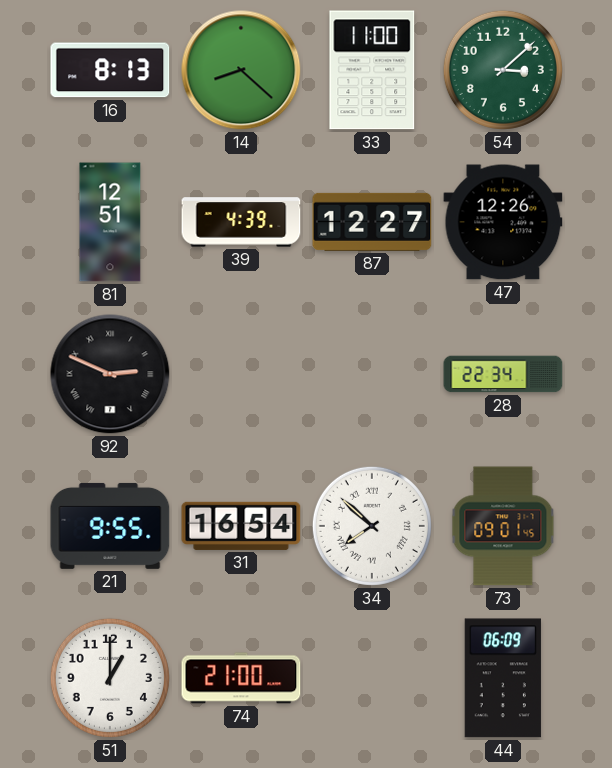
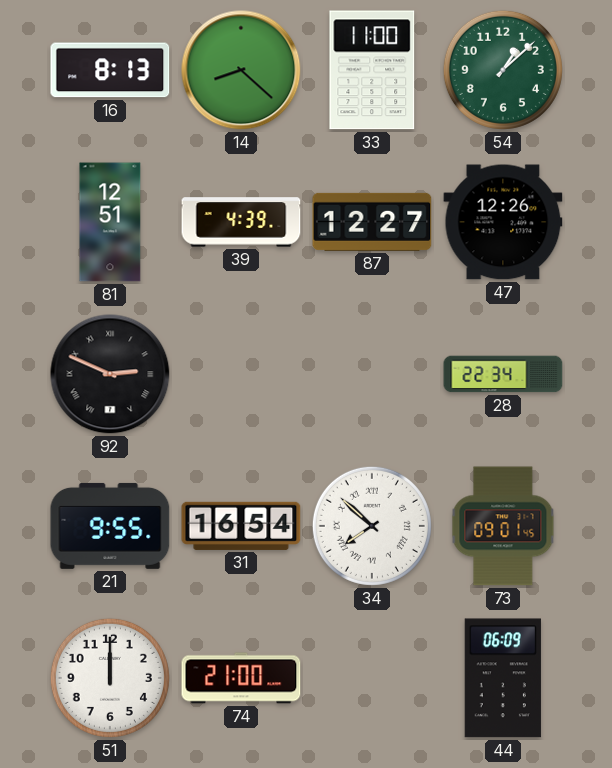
54: 3:08 -> 1:08 (503, 70)
51: 1:00 -> 12:00 (110, 678)
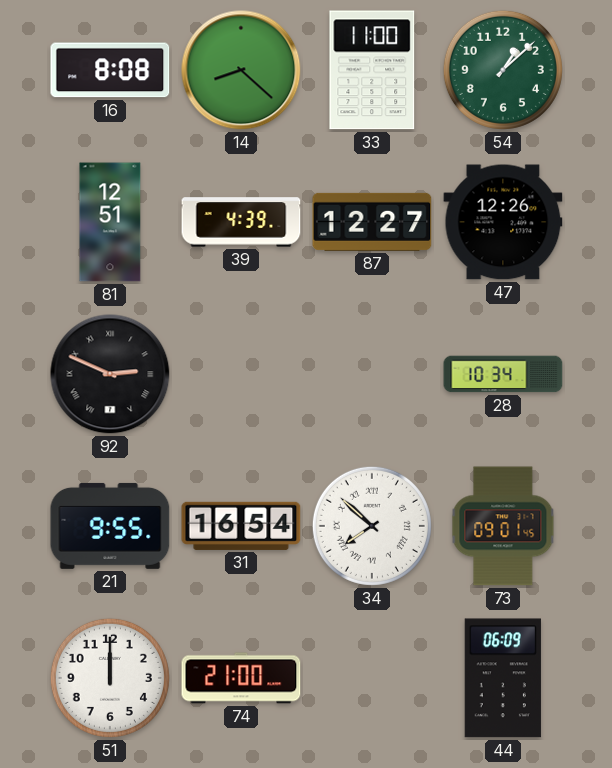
16: 8:13 -> 8:08 (110, 70)
28: 22:34 -> 10:34 (503, 374)
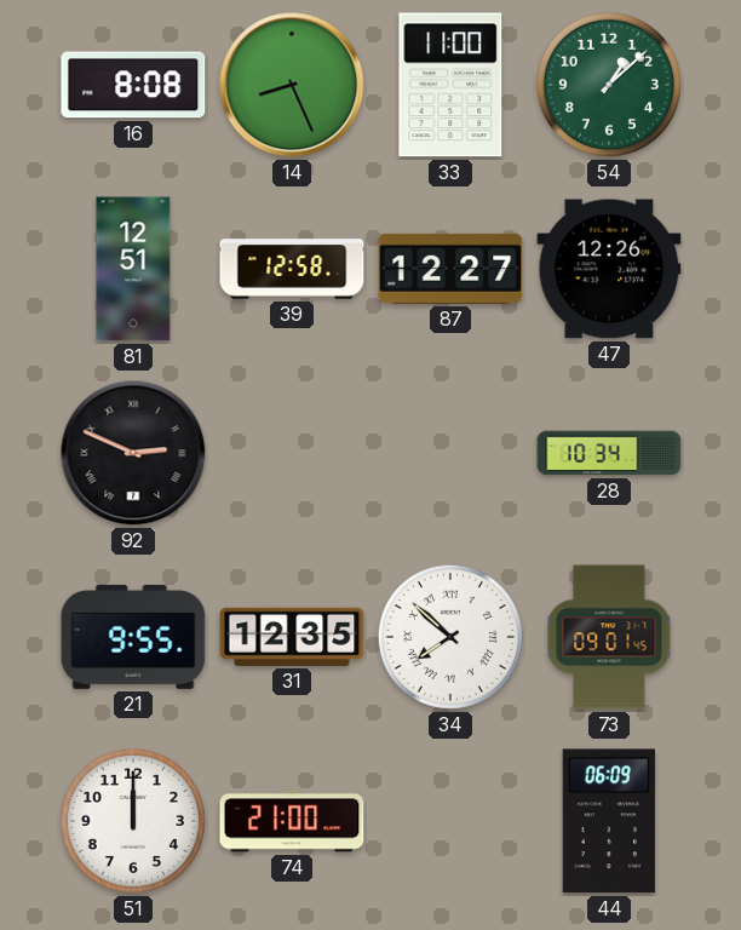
14: 8:22 -> 8:26 (292, 85)
39: 4:39 -> 12:58 (292, 269)
31: 16:54 -> 12:35 (292, 637)
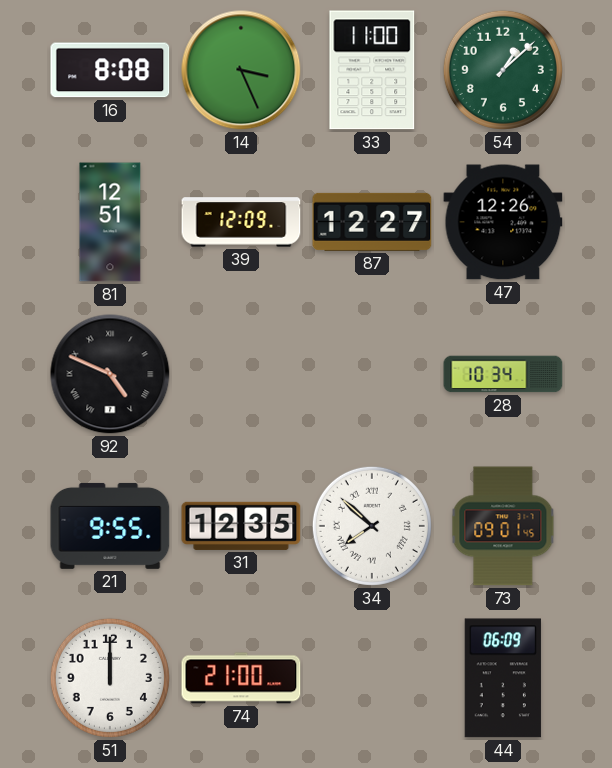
14: 8:26 -> 3:26 (241, 70)
39: 12:58 -> 12:09 (241, 222)
92: 2:49 -> 4:49 (110, 374)
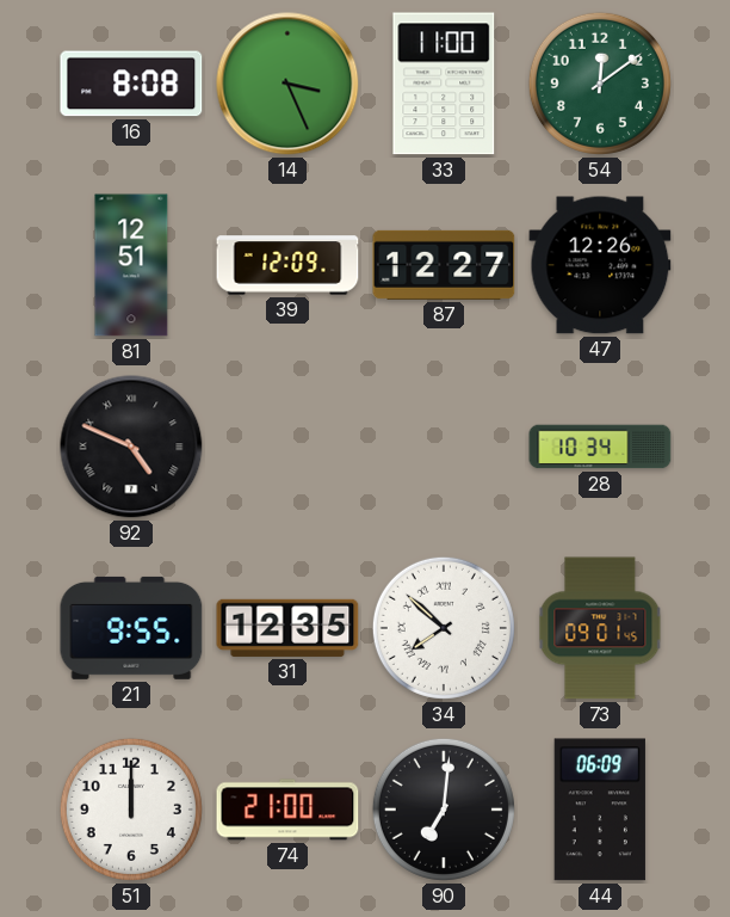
54: 1:08 -> 12:09 (600, 84)
90: none -> 7:01 (444, 810)
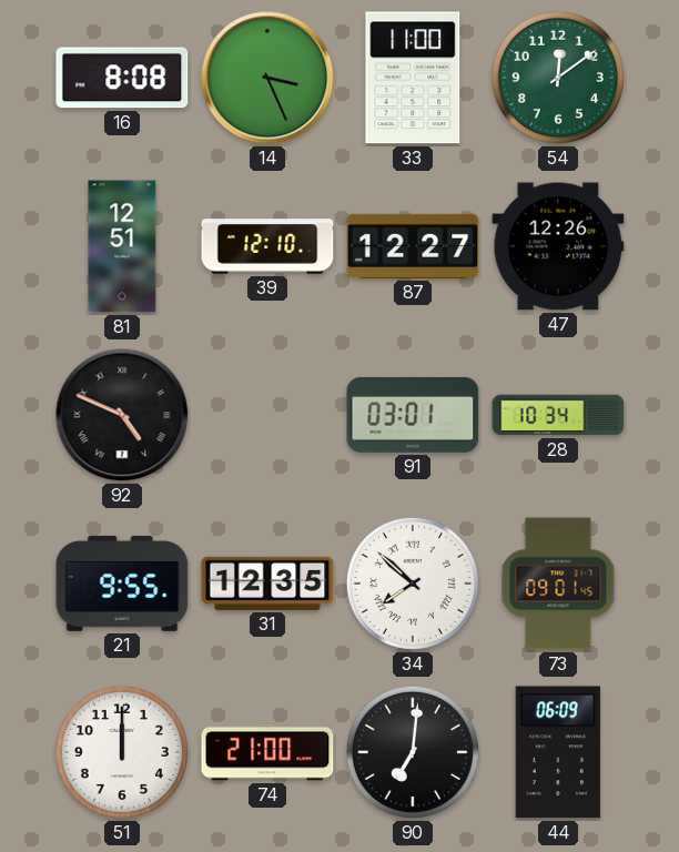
39: 12:09 -> 12:10 (267, 246)
91: none -> 03:01 (413, 415)
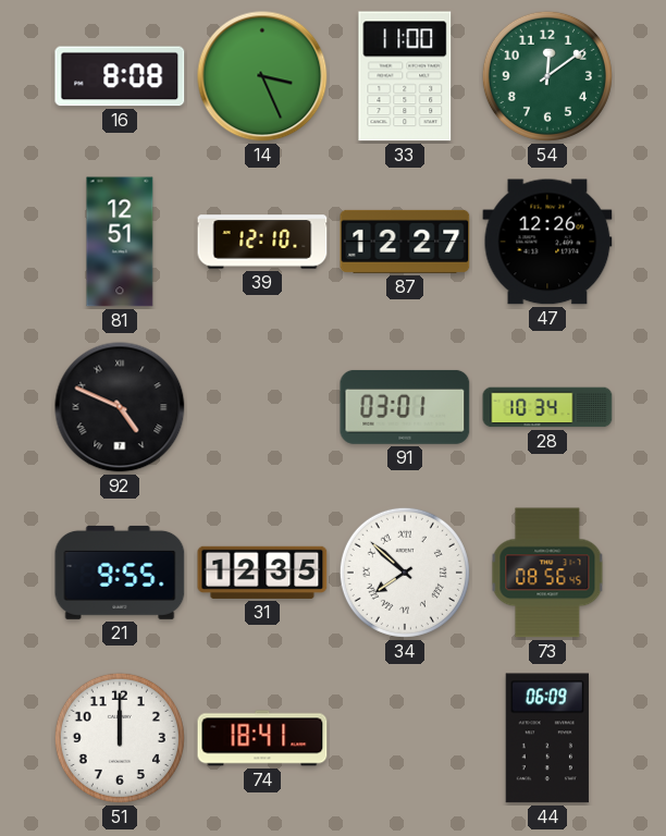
73: 09:01 -> 08:56 (547, 573)
74: 21:00 -> 18:41 (262, 738)
90: 7:01 -> none (413, 752)
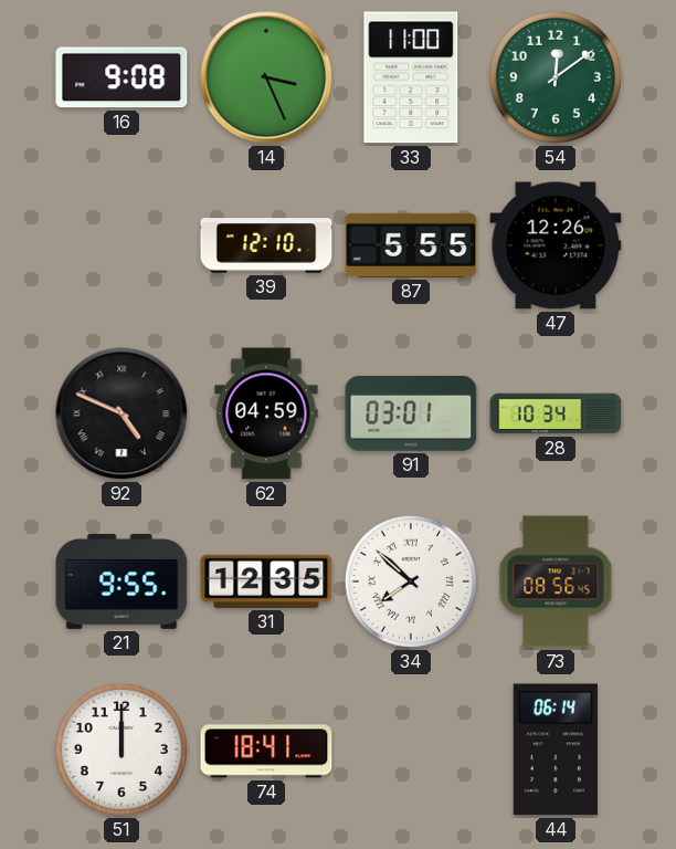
16: 8:08 -> 9:08 (122, 77)
81: 12:51 -> none (120, 242)
87: 12:27 -> 5:55 (411, 245)
62: none -> 04:59 (266, 413)
44: 06:09 -> 06:14 (556, 750)
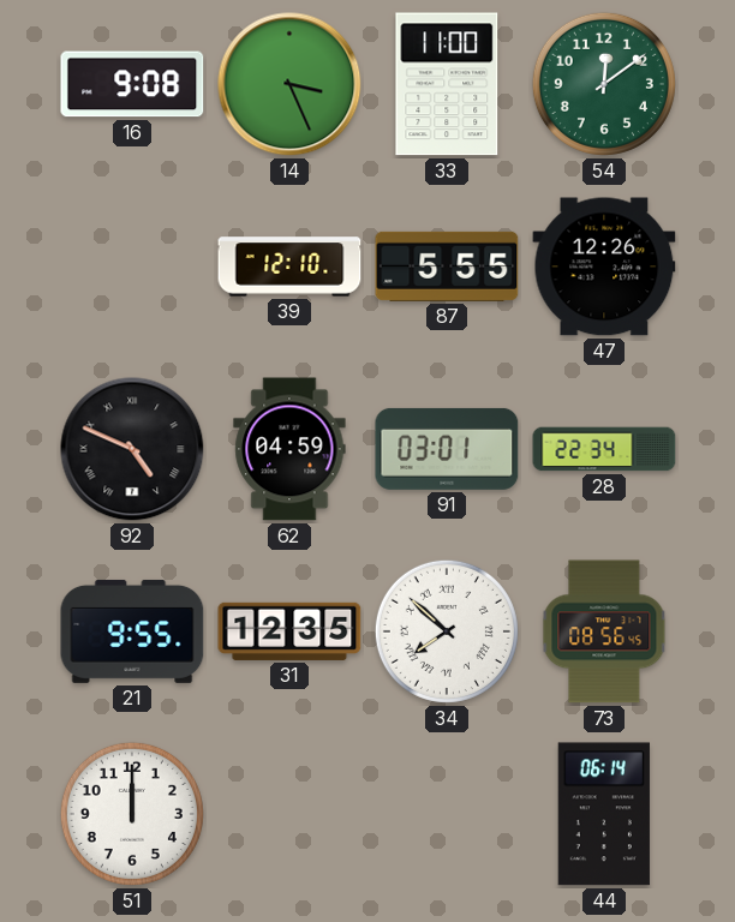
28: 10:34 -> 22:34 (604, 449)
74: 18:41 -> none (266, 750)
